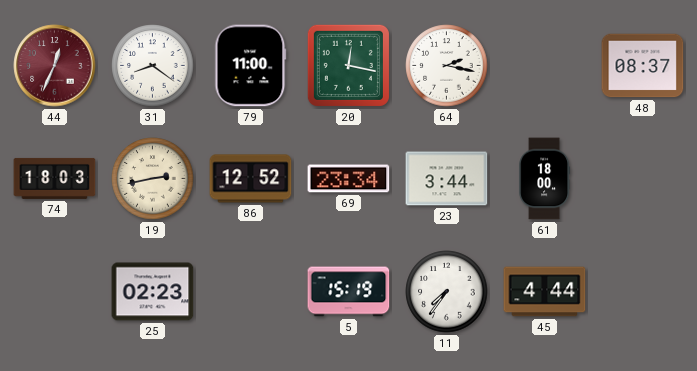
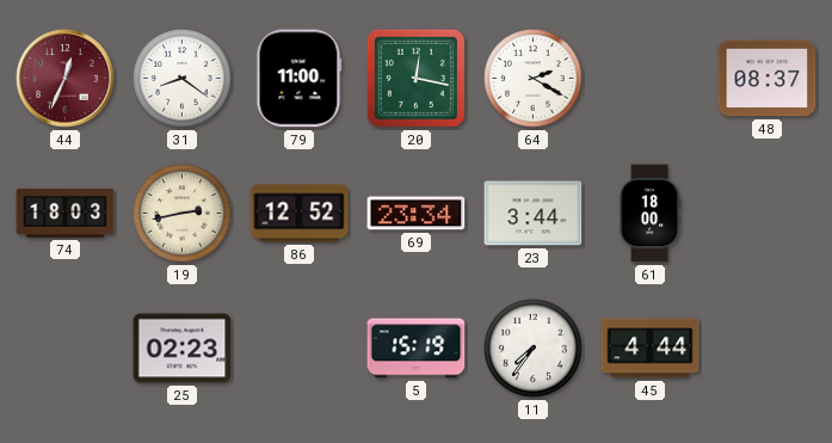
64: 2:17 -> 2:20 (534, 79)
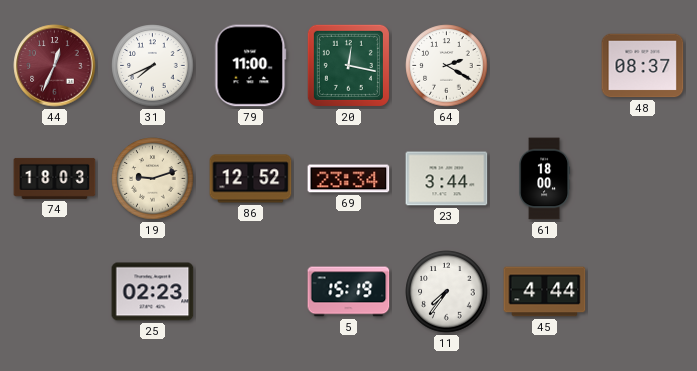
31: 8:21 -> 7:41 (153, 66)
19: 2:43 -> 9:12 (153, 179)
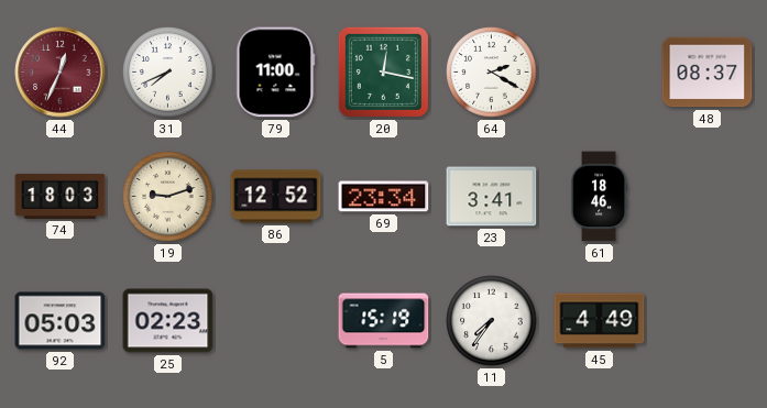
23: 3:44 -> 3:41 (492, 197)
61: 18:00 -> 18:46 (600, 197)
92: none -> 05:03 (61, 321)
45: 4:44 -> 4:49 (600, 321)
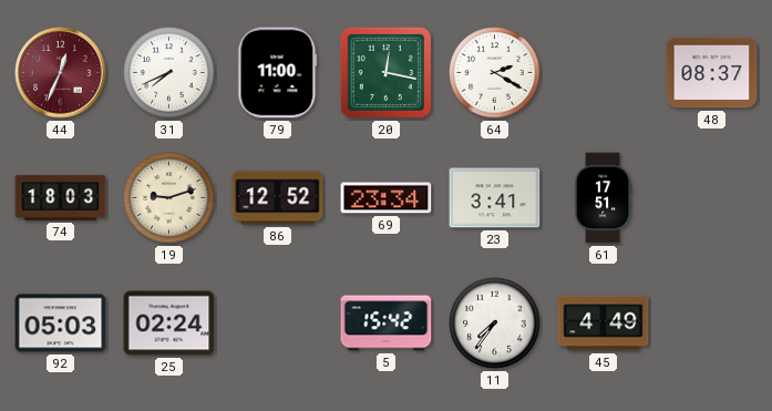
61: 18:46 -> 17:51 (604, 198)
25: 02:23 -> 02:24 (169, 323)
5: 15:19 -> 15:42 (387, 323)
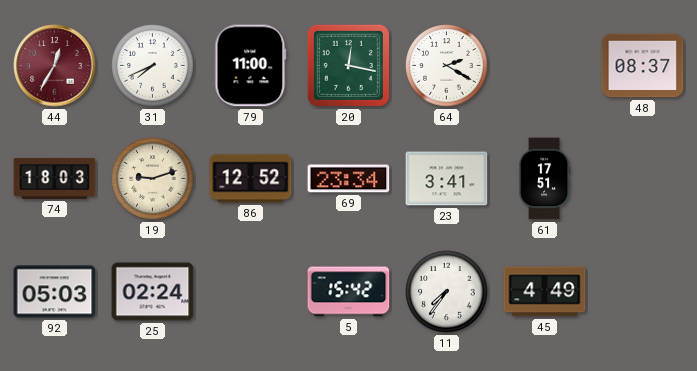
44: 12:34 -> 12:35 (55, 66)
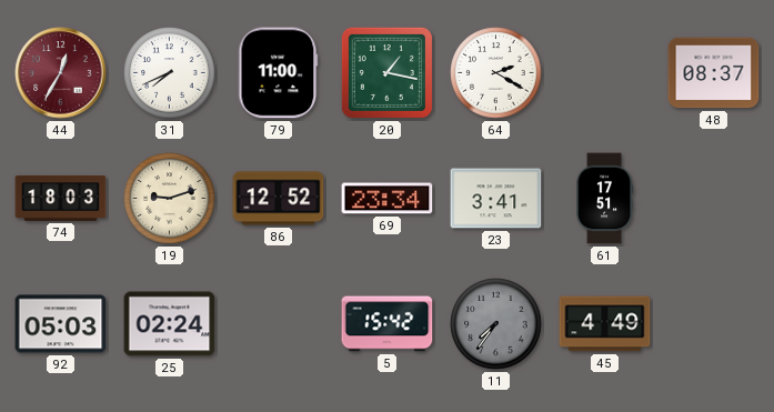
20: 12:17 -> 1:17 (386, 72)
11 dial: white -> grey (496, 324)
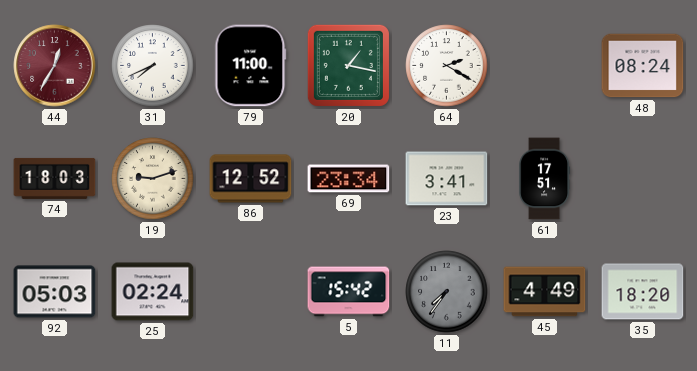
48: 08:37 -> 08:24 (643, 66)
35: none -> 18:20 (643, 292)
